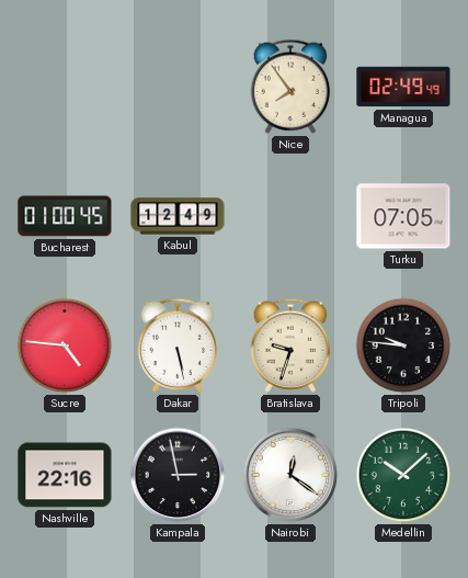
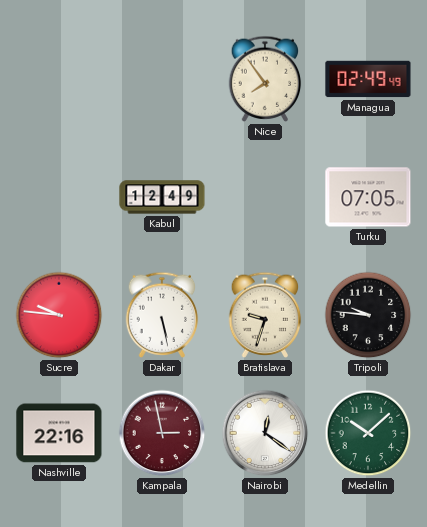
Bucharest: 01:00 -> none (65, 216)
Sucre: 4:46 -> 9:46 (59, 315)
Kampala dial: black -> burgundy (162, 433)
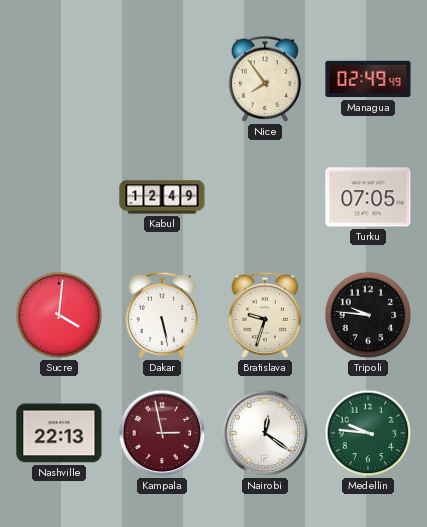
Sucre: 9:46 -> 4:01 (59, 315)
Nashville: 22:16 -> 22:13 (59, 433)
Medellin: 10:08 -> 9:46 (368, 433)
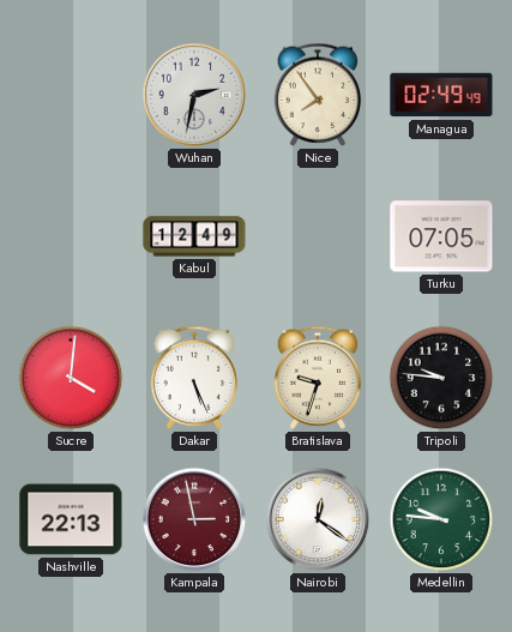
Wuhan: none -> 2:32 (194, 95)
Dakar: 5:28 -> 5:26 (194, 378)
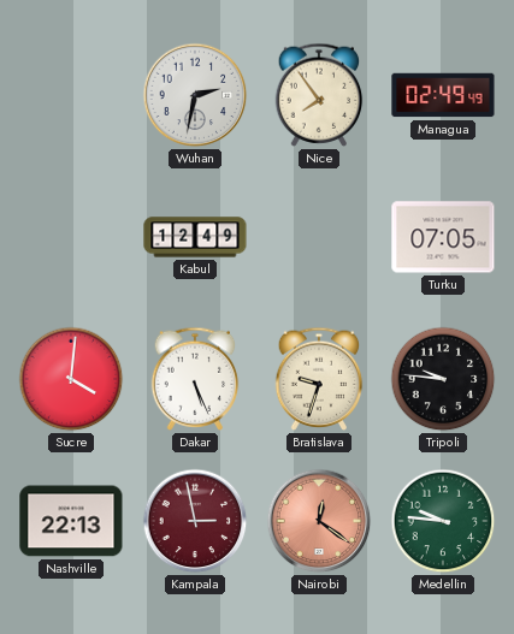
Nairobi dial: white -> salmon (319, 521)
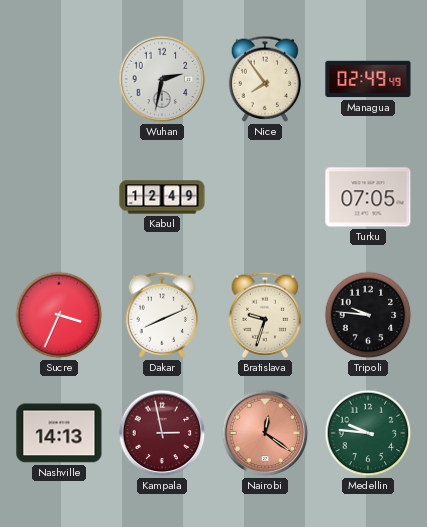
Sucre: 4:01 -> 3:34 (59, 315)
Dakar: 5:26 -> 8:11 (162, 315)
Nashville: 22:13 -> 14:13 (59, 433)
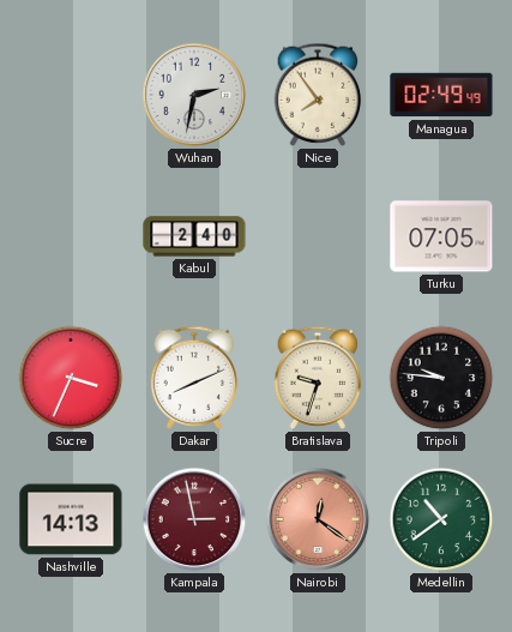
Kabul: 12:49 -> 2:40 (194, 236)
Medellin: 9:46 -> 10:39 (441, 519)
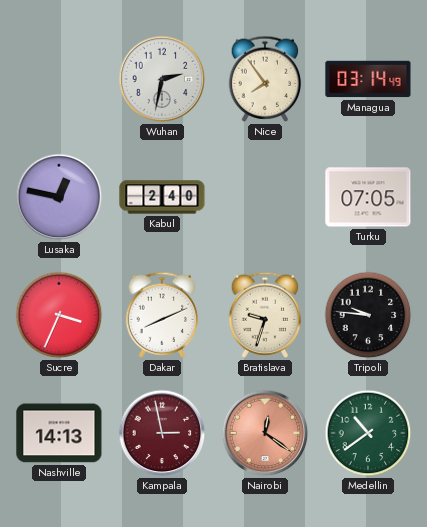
Managua: 02:49 -> 03:14 (368, 79)
Lusaka: none -> 12:47 (59, 197)
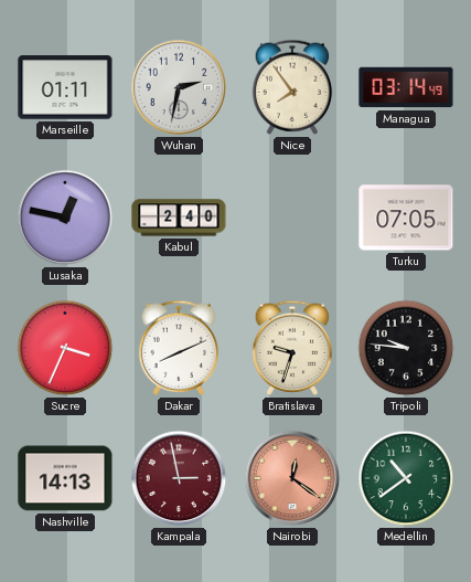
Marseille: none -> 01:11 (65, 87)
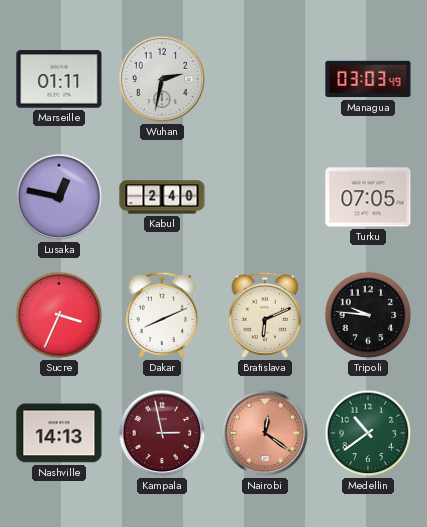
Nice: 7:54 -> none (292, 87)
Managua: 03:14 -> 03:03 (368, 79)
Bratislava: 9:33 -> 6:11 (265, 315)
